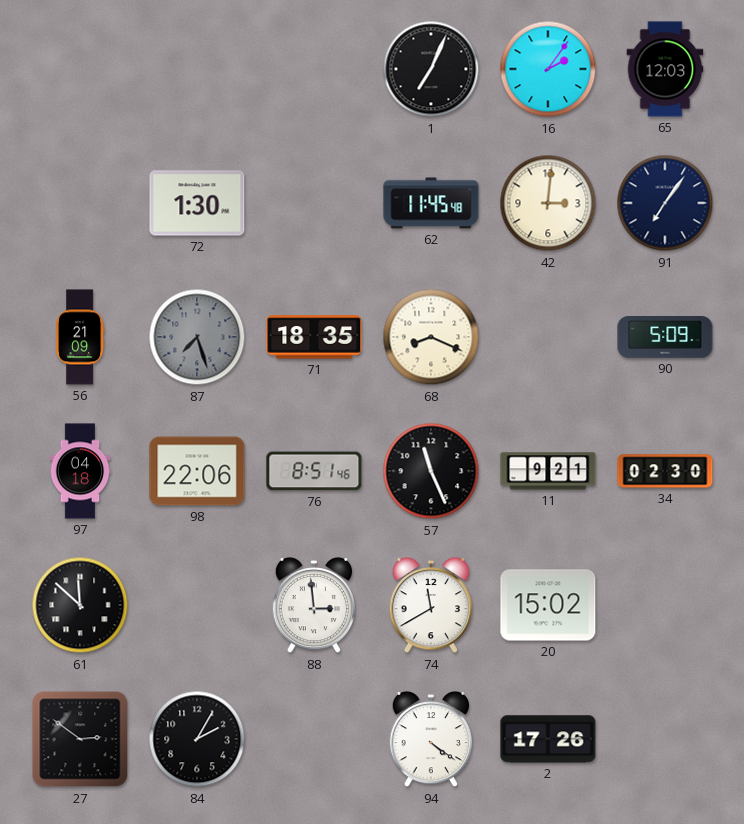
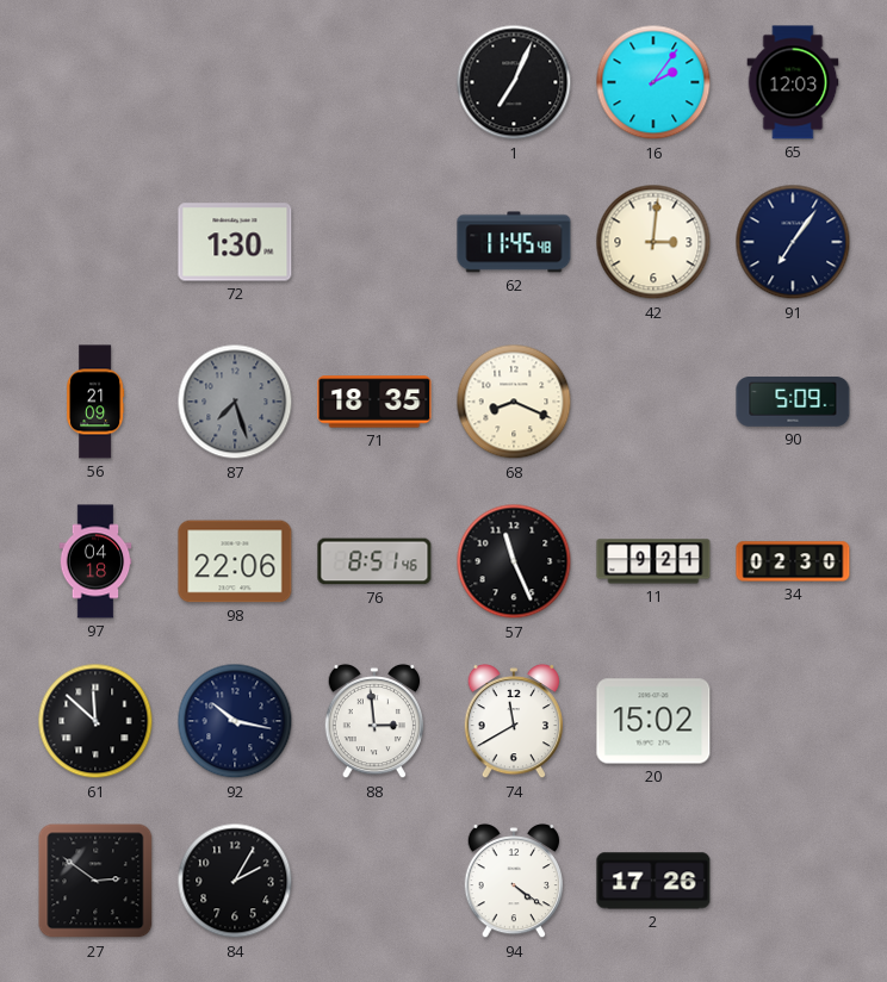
92: none -> 10:17 (235, 721)
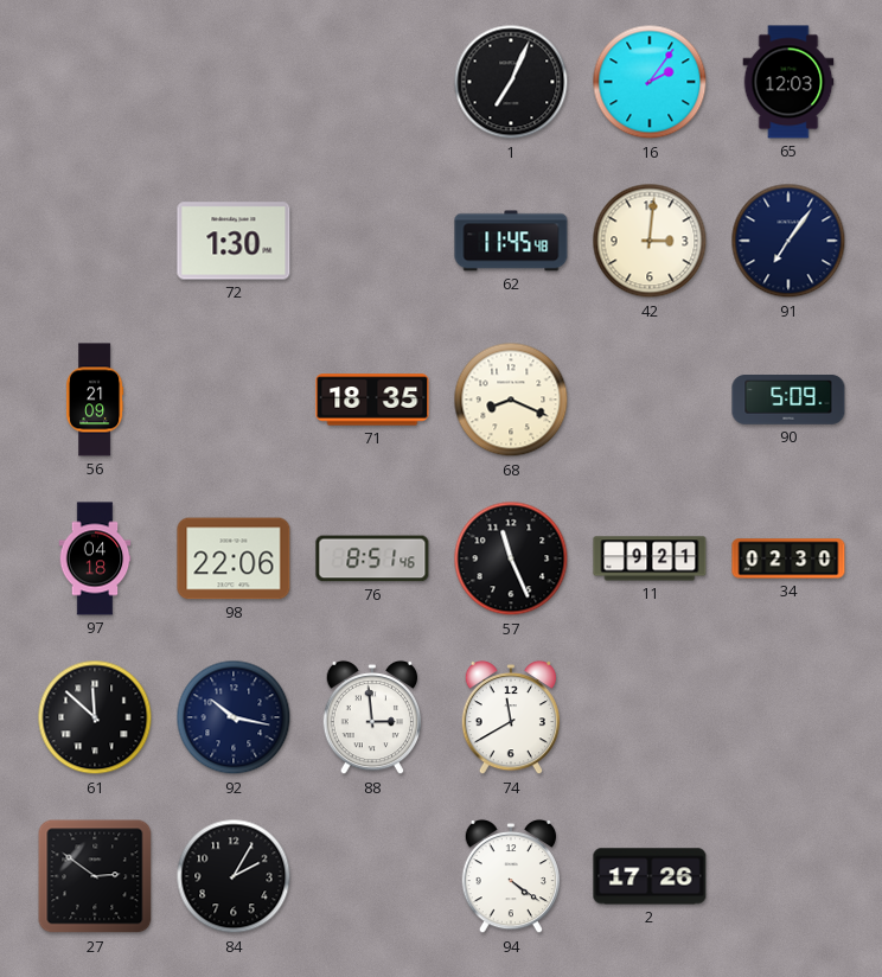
87: 7:27 -> none (235, 402)
20: 15:02 -> none (653, 721)
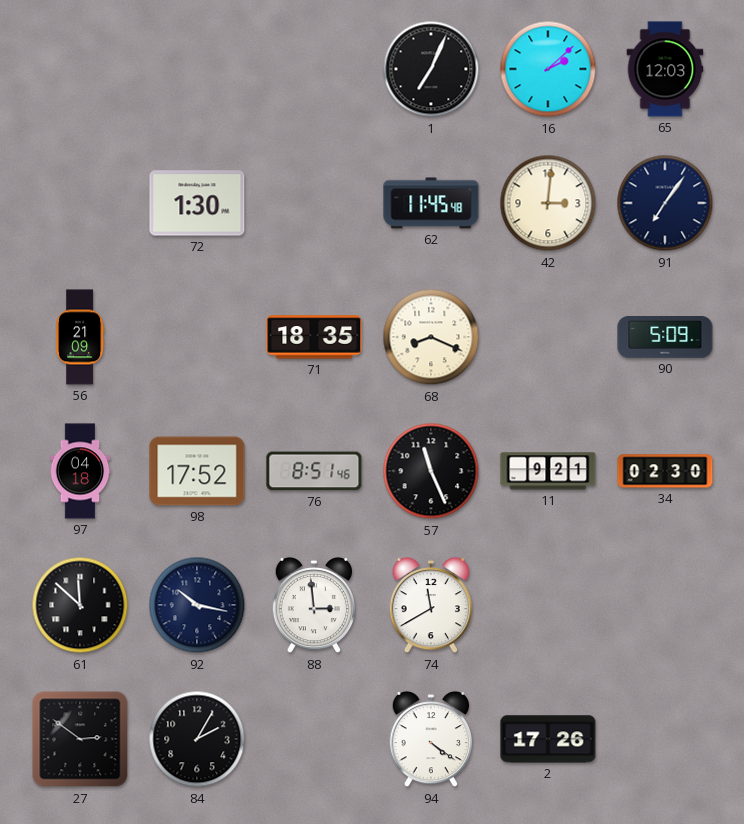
16: 2:06 -> 2:08 (548, 69)
98: 22:06 -> 17:52 (197, 471)
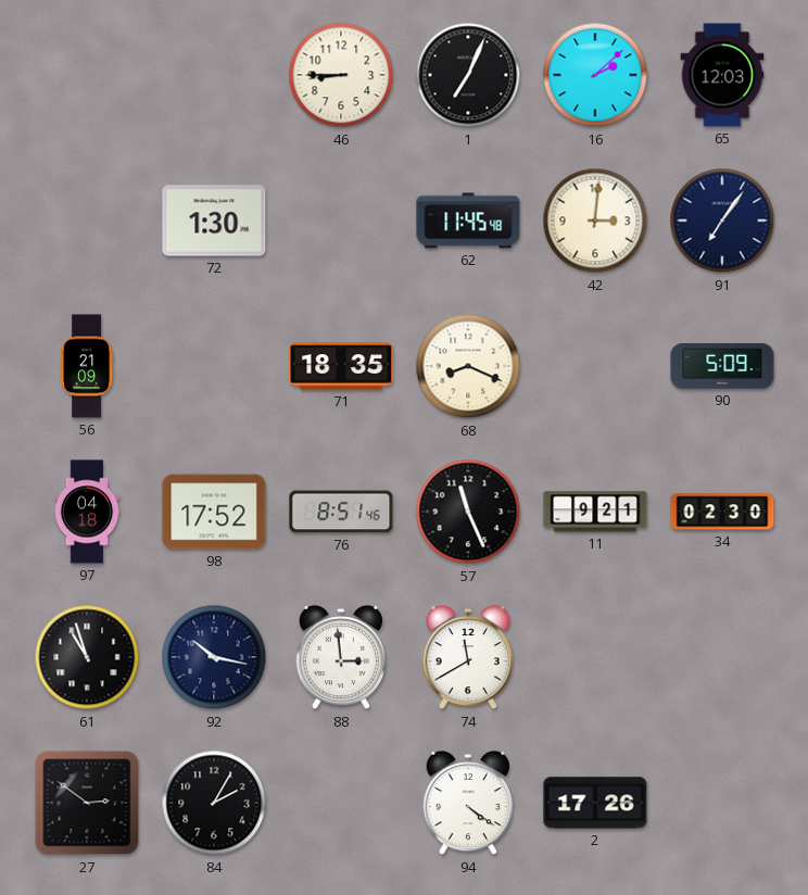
46: none -> 8:45 (341, 75)
61: 11:52 -> 10:57 (87, 657)
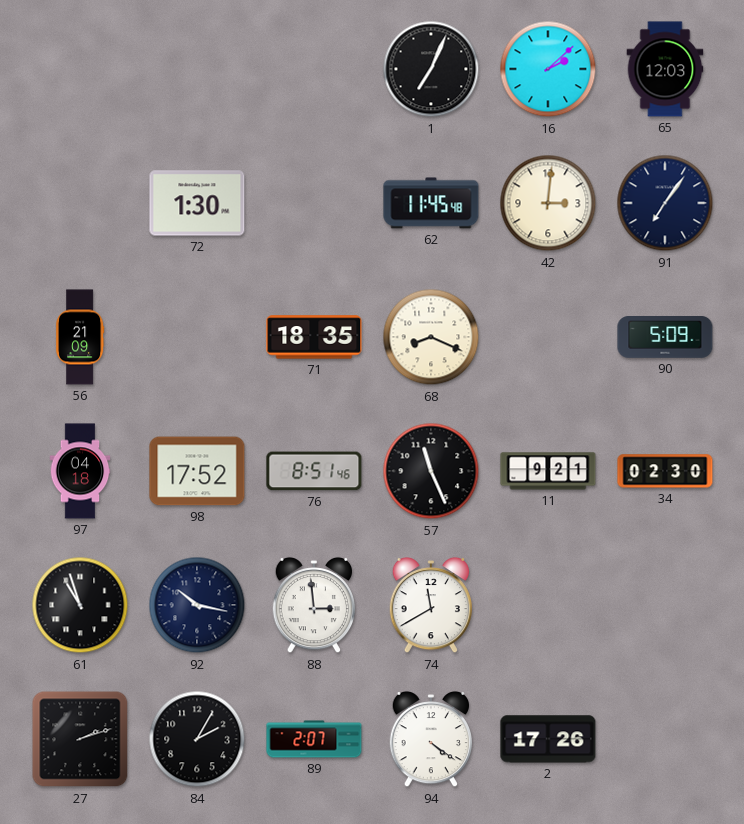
46: 8:45 -> none (341, 75)
27: 2:51 -> 2:12 (80, 739)
89: none -> 2:07 (314, 739)
